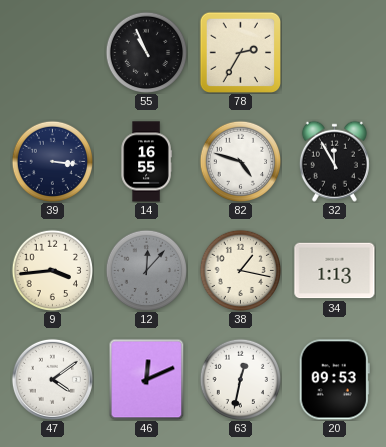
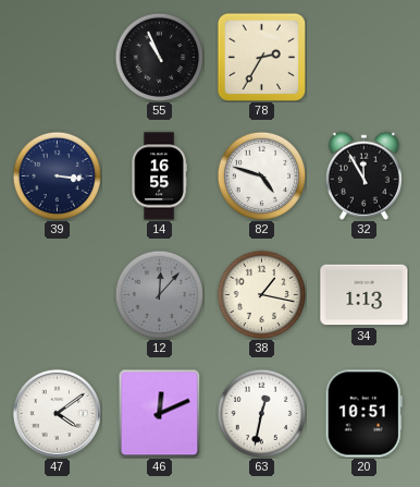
9: 3:44 -> none (52, 270)
20: 09:53 -> 10:51 (363, 414)
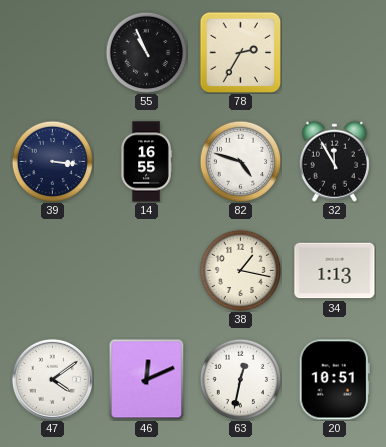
12: 12:07 -> none (159, 294)
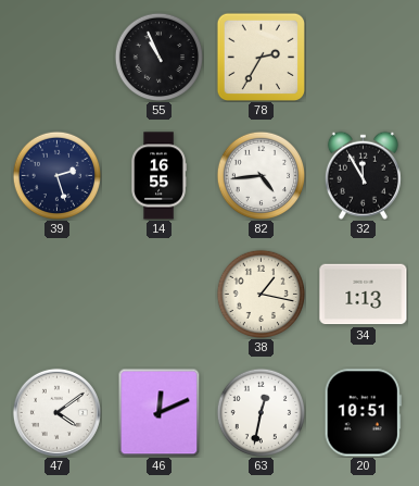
39: 3:16 -> 2:27 (56, 175)
82: 4:48 -> 4:44 (261, 175)
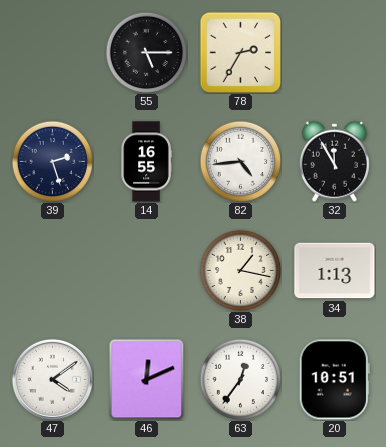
55: 10:56 -> 5:15 (146, 52)
63: 12:32 -> 12:36 (240, 379)
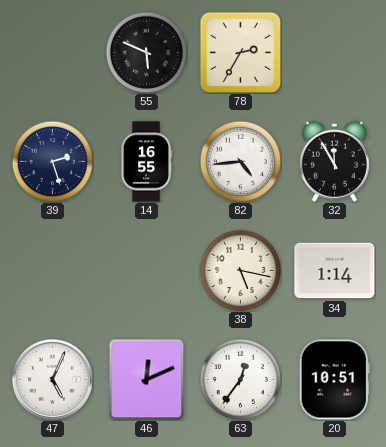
55: 5:15 -> 5:49 (146, 52)
38: 1:17 -> 5:17 (240, 270)
34: 1:13 -> 1:14 (335, 271)
47: 4:09 -> 5:04 (52, 379)
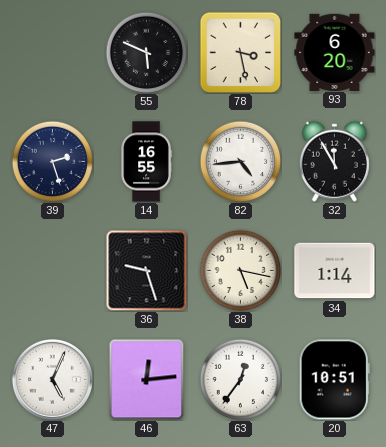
78: 2:35 -> 3:28 (240, 52)
93: none -> 6:20 (335, 52)
36: none -> 9:27 (146, 270)
46: 12:11 -> 12:14 (147, 379)
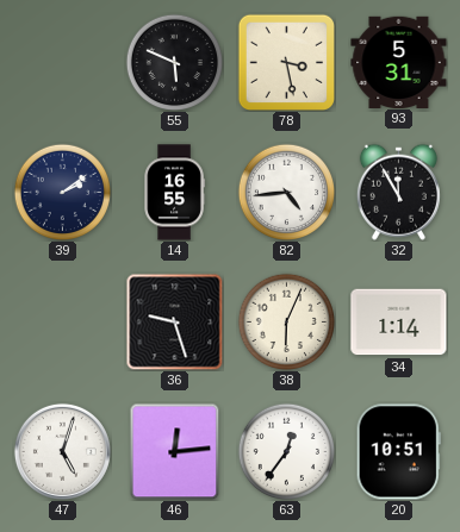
93: 6:20 -> 5:31 (399, 62)
39: 2:27 -> 2:09 (62, 192)
38: 5:17 -> 6:04 (286, 321)
47: 5:04 -> 5:03 (62, 451)
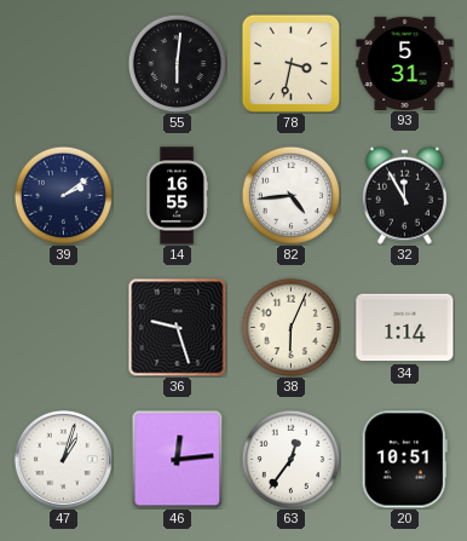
55: 5:49 -> 6:01 (177, 63)
78: 3:28 -> 3:32 (290, 63)
47: 5:03 -> 1:03 (63, 459)
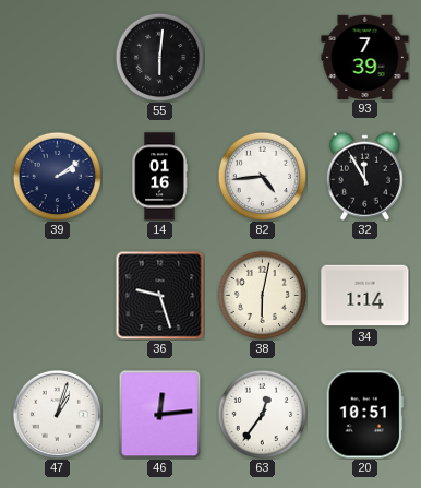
78: 3:32 -> none (290, 63)
93: 5:31 -> 7:39 (365, 57)
14: 16:55 -> 01:16 (159, 177)
38: 6:04 -> 6:02 (262, 295)
